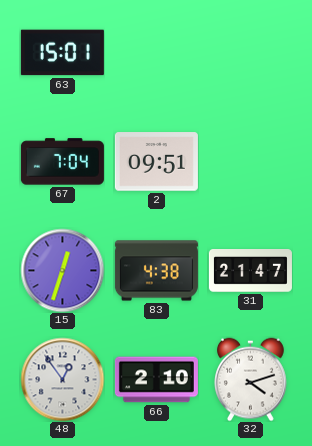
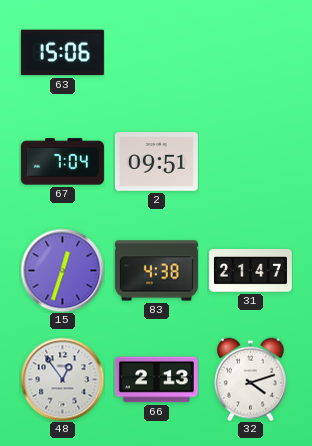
63: 15:01 -> 15:06 (62, 53)
66: 2:10 -> 2:13 (156, 380)
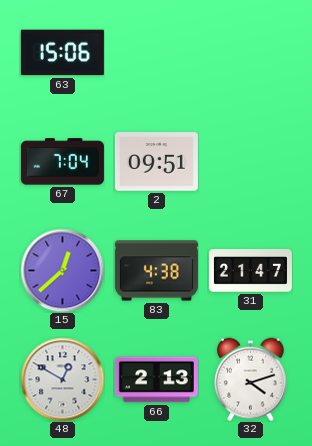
15: 12:33 -> 12:38 (62, 270)
48: 12:54 -> 12:50 (62, 379)
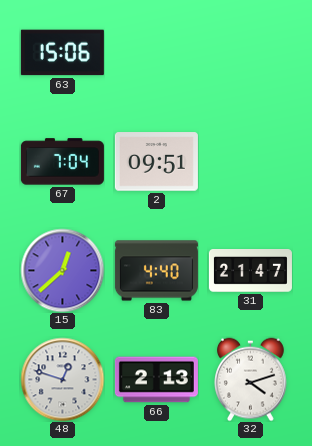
83: 4:38 -> 4:40 (156, 271)
48: 12:50 -> 12:48 (62, 379)
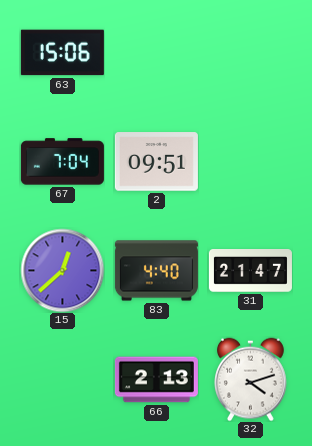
48: 12:48 -> none (62, 379)
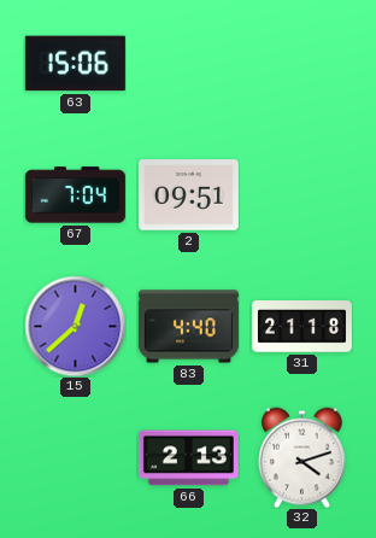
31: 21:47 -> 21:18 (301, 327)
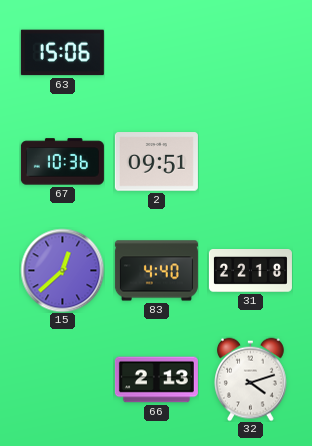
67: 7:04 -> 10:36 (62, 162)
31: 21:18 -> 22:18 (250, 271)
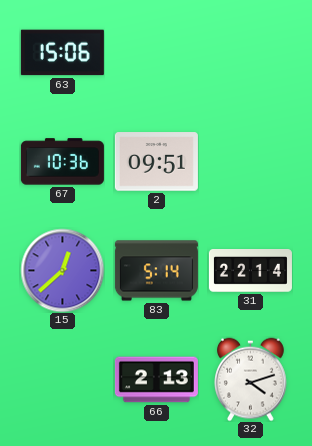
83: 4:40 -> 5:14 (156, 271)
31: 22:18 -> 22:14 (250, 271)
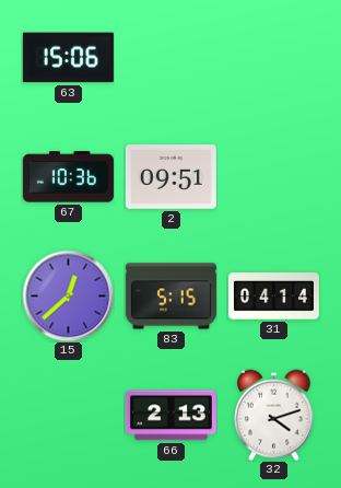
83: 5:14 -> 5:15 (170, 297)
31: 22:14 -> 04:14 (273, 297)
